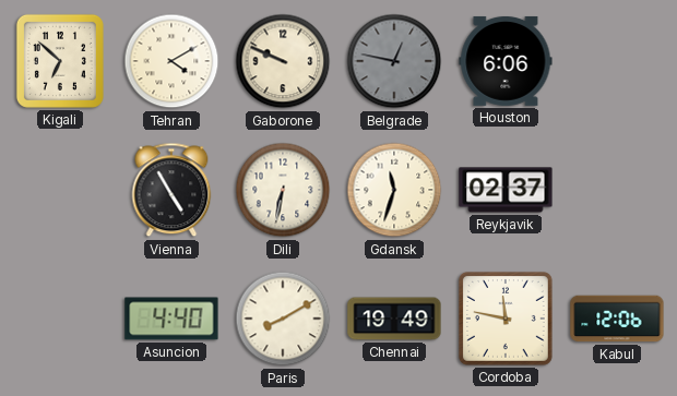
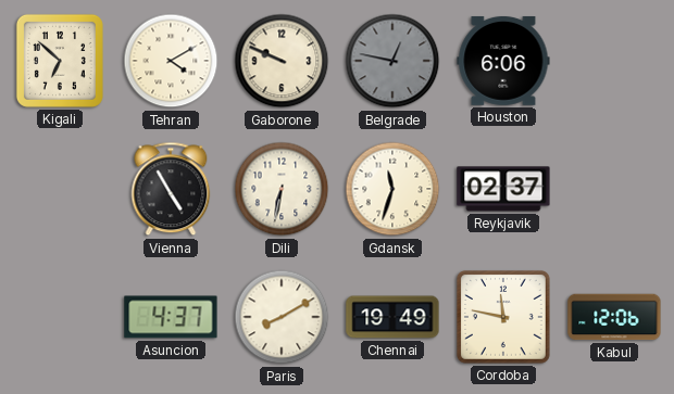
Asuncion: 4:40 -> 4:37 (171, 317)
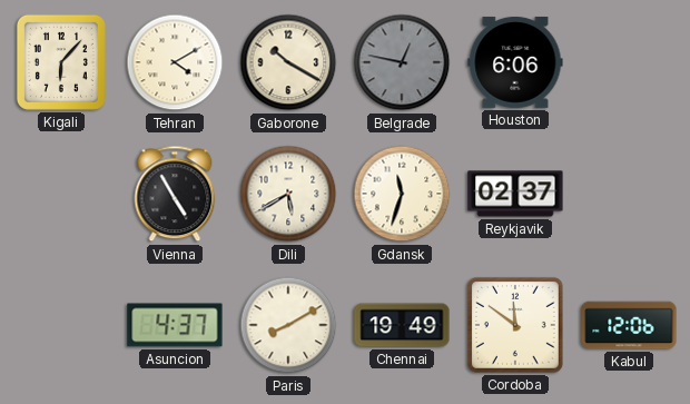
Kigali: 6:52 -> 6:07 (61, 62)
Gaborone: 9:49 -> 10:20 (288, 62)
Dili: 6:32 -> 5:40 (288, 194)
Cordoba: 11:47 -> 11:51 (515, 325)
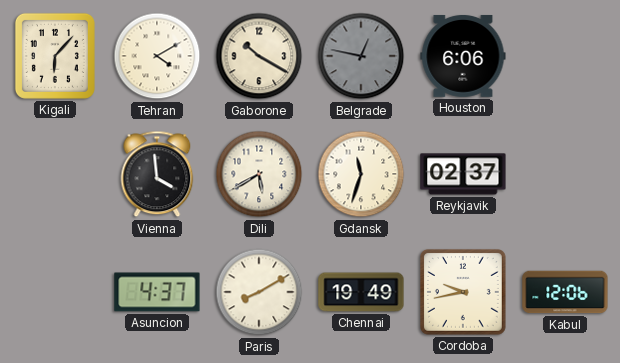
Vienna: 4:55 -> 3:59 (157, 174)
Cordoba: 11:51 -> 9:43 (463, 292)
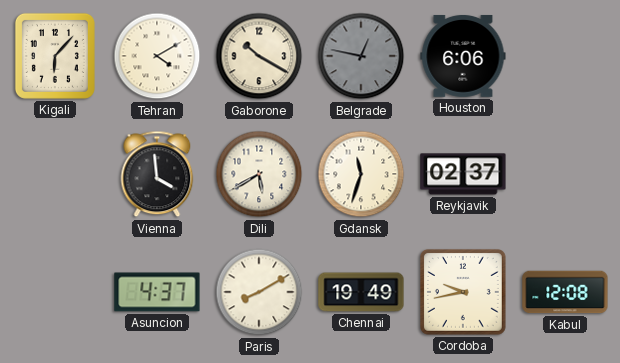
Kabul: 12:06 -> 12:08 (565, 292)
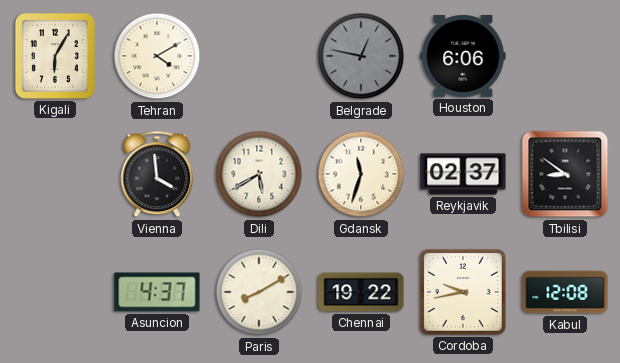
Kigali: 6:07 -> 6:05 (55, 56)
Gaborone: 10:20 -> none (259, 56)
Tbilisi: none -> 8:51 (565, 174)
Chennai: 19:49 -> 19:22 (361, 292)
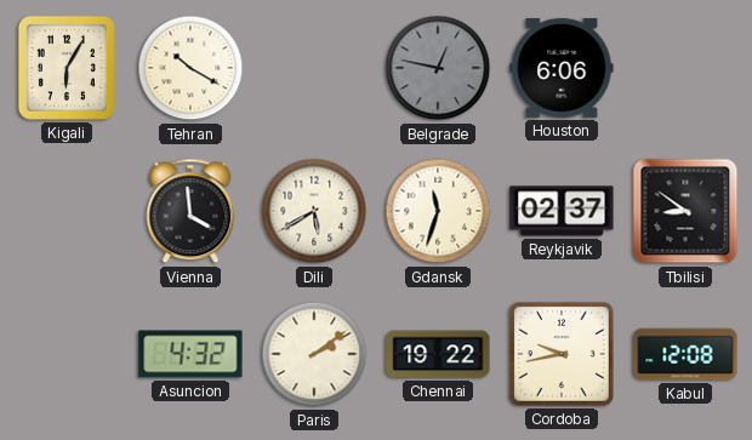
Tehran: 4:10 -> 10:20 (190, 68)
Asuncion: 4:37 -> 4:32 (190, 354)
Paris: 8:10 -> 2:09 (314, 354)
